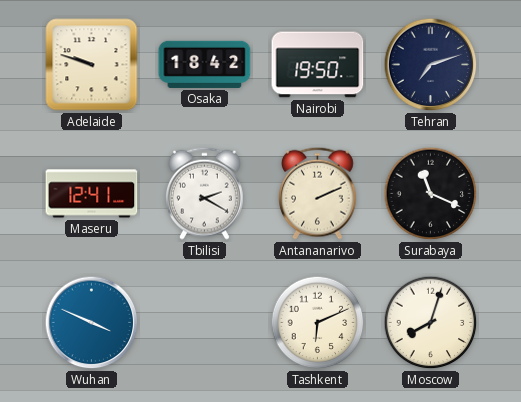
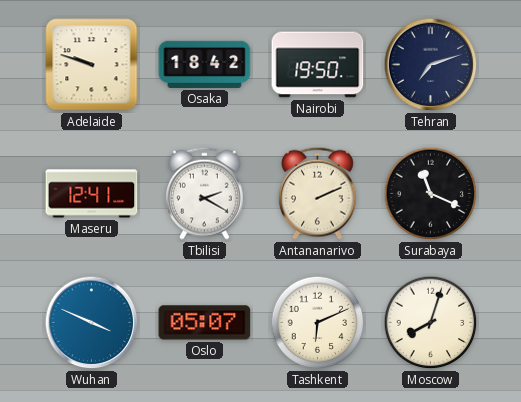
Oslo: none -> 05:07 (205, 323)
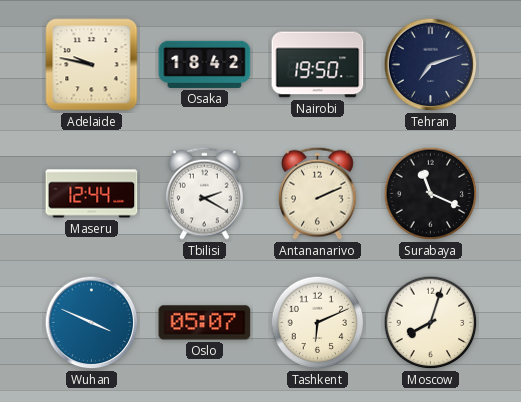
Adelaide: 9:48 -> 9:47 (92, 65)
Maseru: 12:41 -> 12:44 (92, 194)
